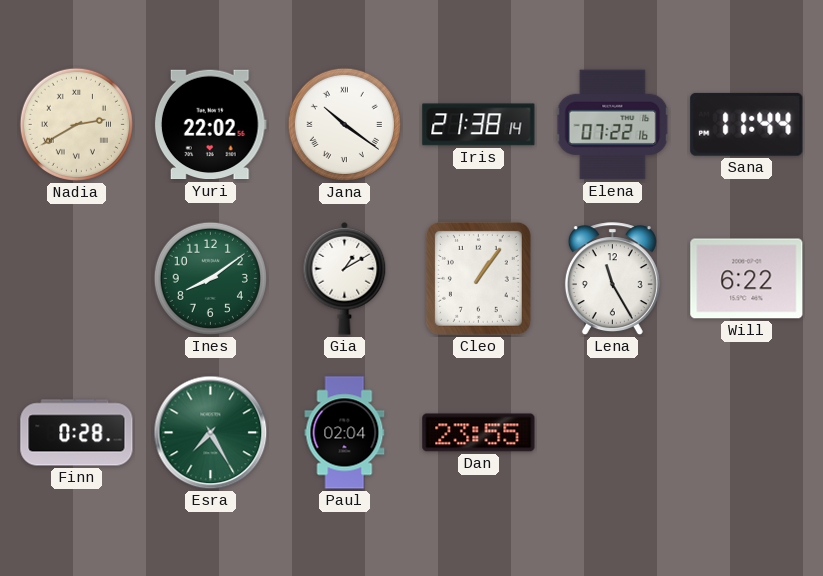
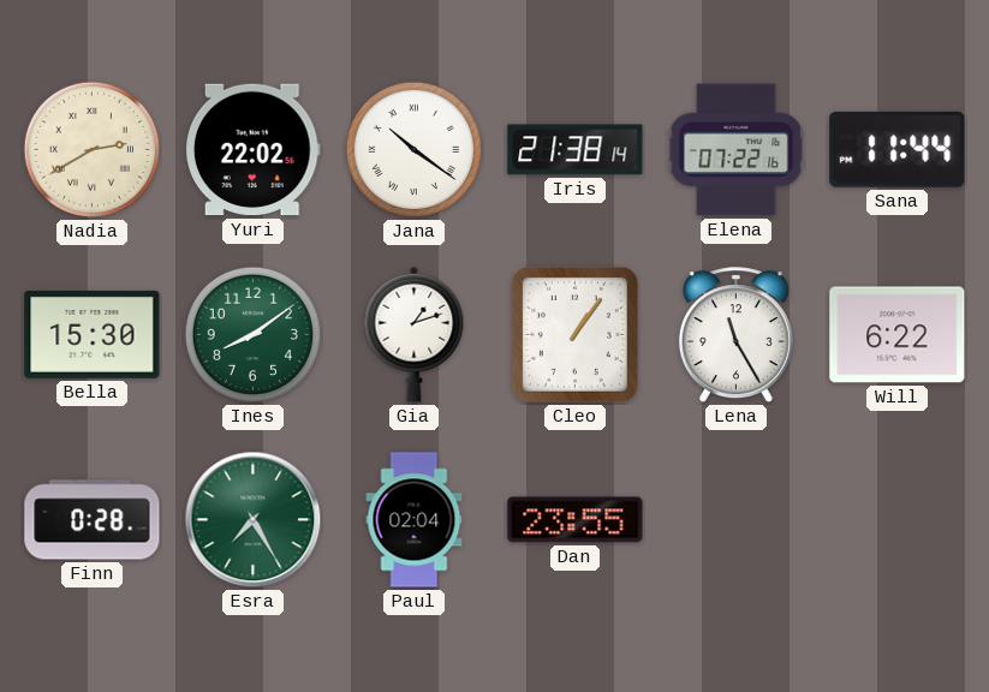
Bella: none -> 15:30 (93, 334)
Gia: 1:10 -> 1:12 (415, 334)
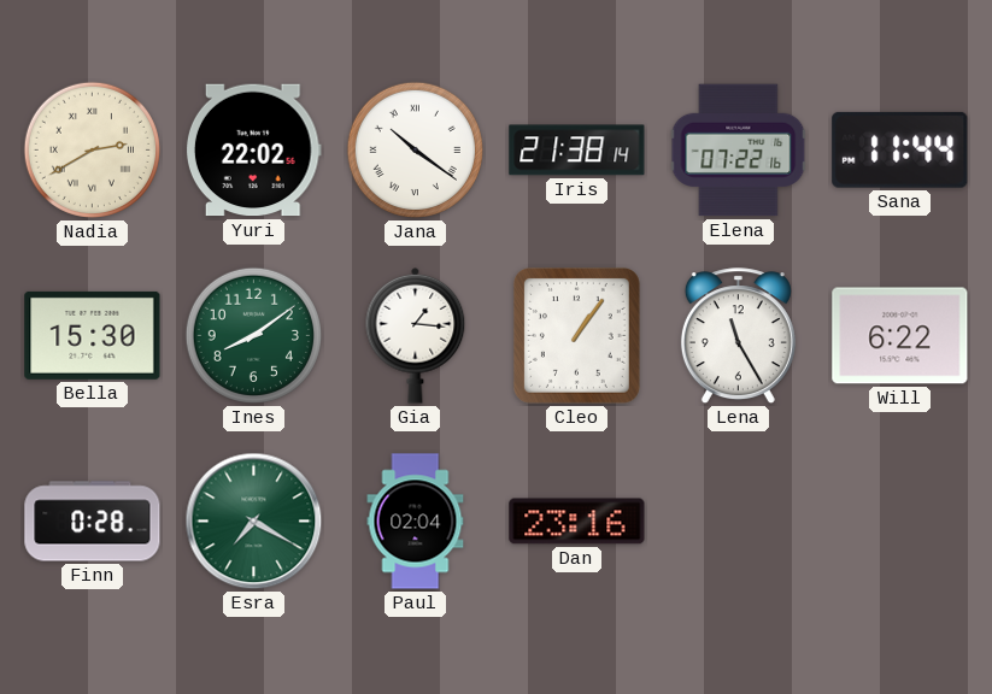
Gia: 1:12 -> 1:16 (416, 335)
Esra: 7:25 -> 7:20 (254, 522)
Dan: 23:55 -> 23:16 (577, 522)
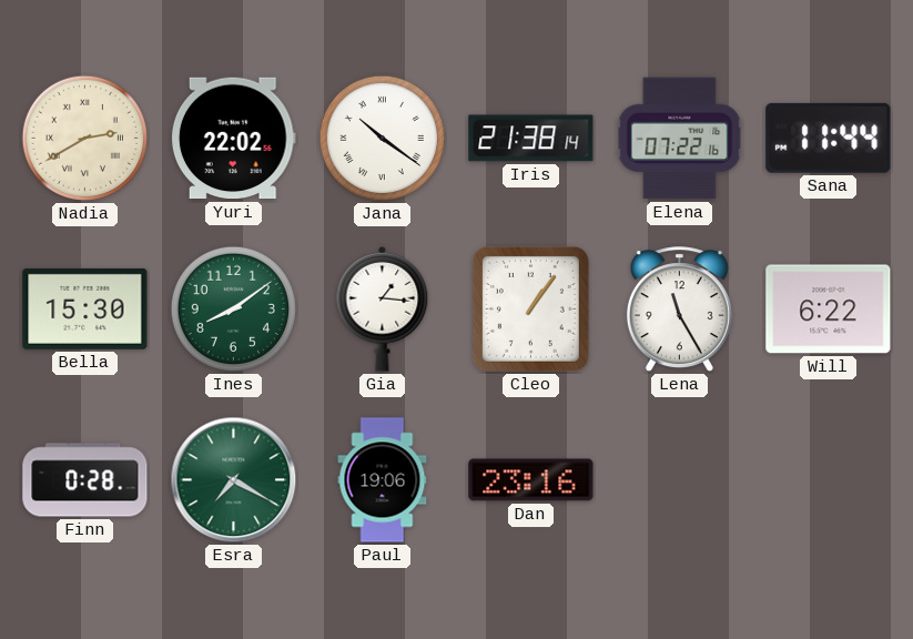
Paul: 02:04 -> 19:06 (383, 480)
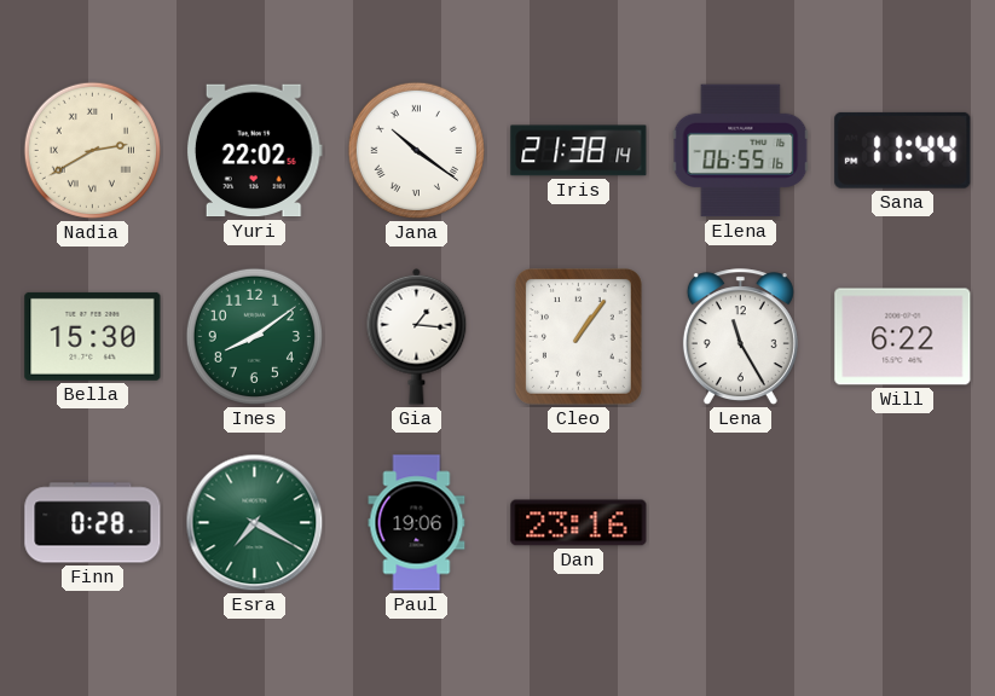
Elena: 07:22 -> 06:55 (741, 151)
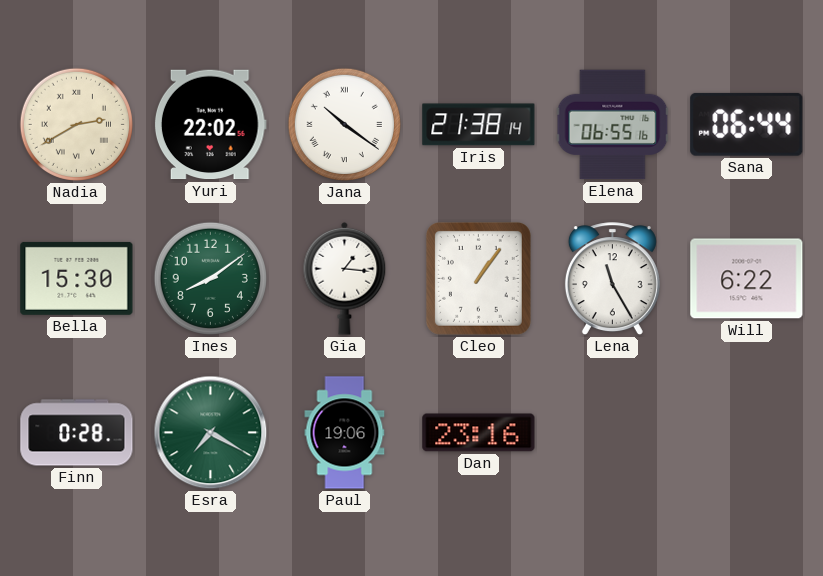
Sana: 11:44 -> 06:44 (747, 124)
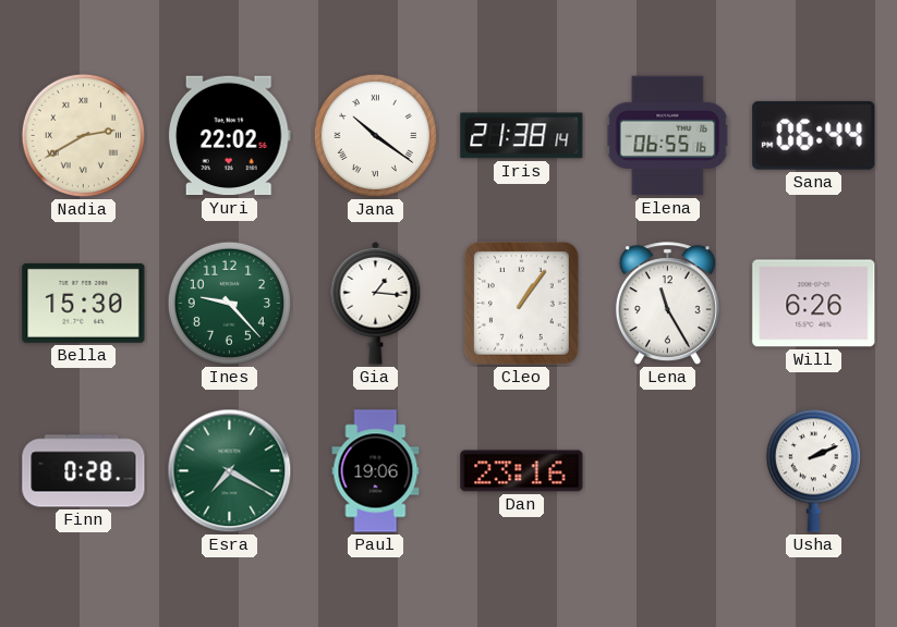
Ines: 8:09 -> 9:23 (229, 303)
Will: 6:22 -> 6:26 (814, 304)
Usha: none -> 2:11 (813, 470)
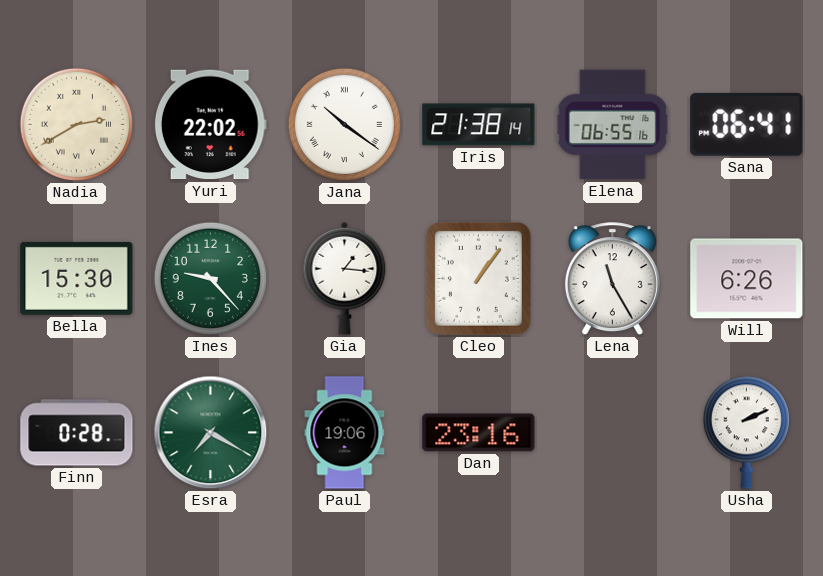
Sana: 06:44 -> 06:41 (747, 124)
